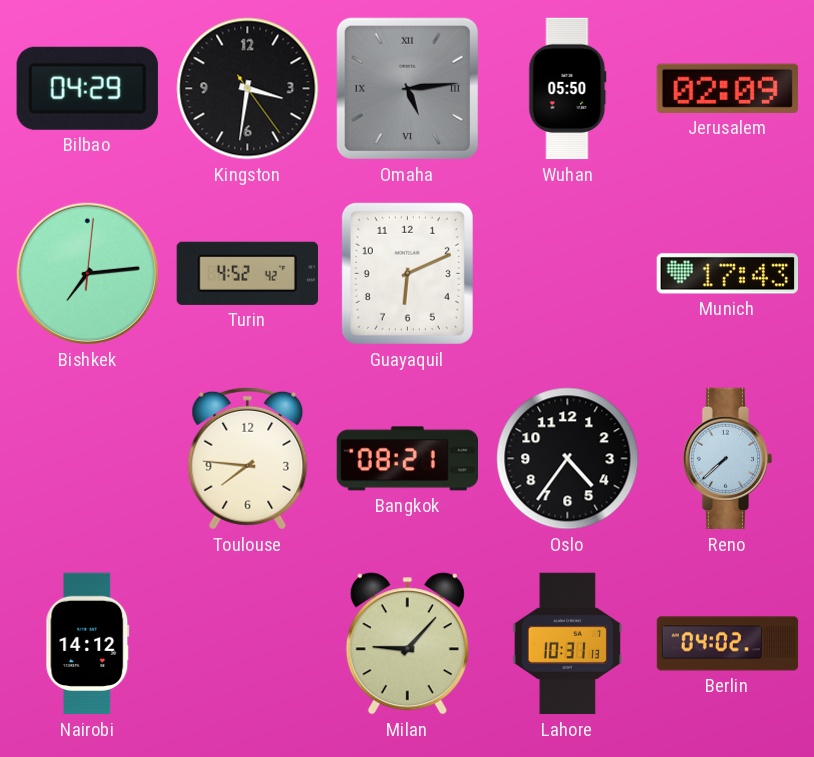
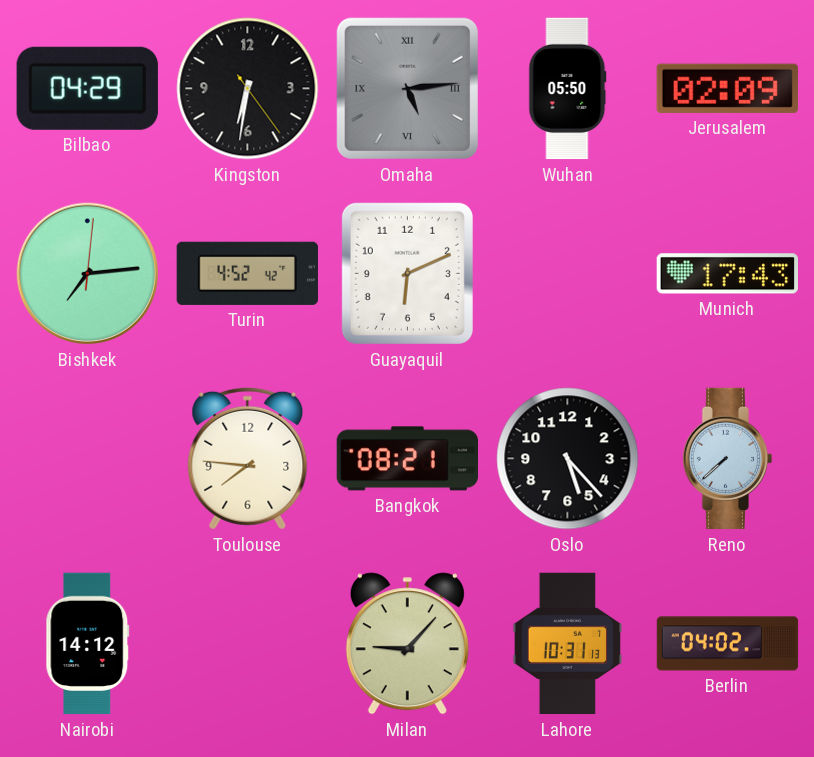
Kingston: 3:31 -> 6:31 (248, 89)
Oslo: 4:36 -> 5:23 (568, 459)
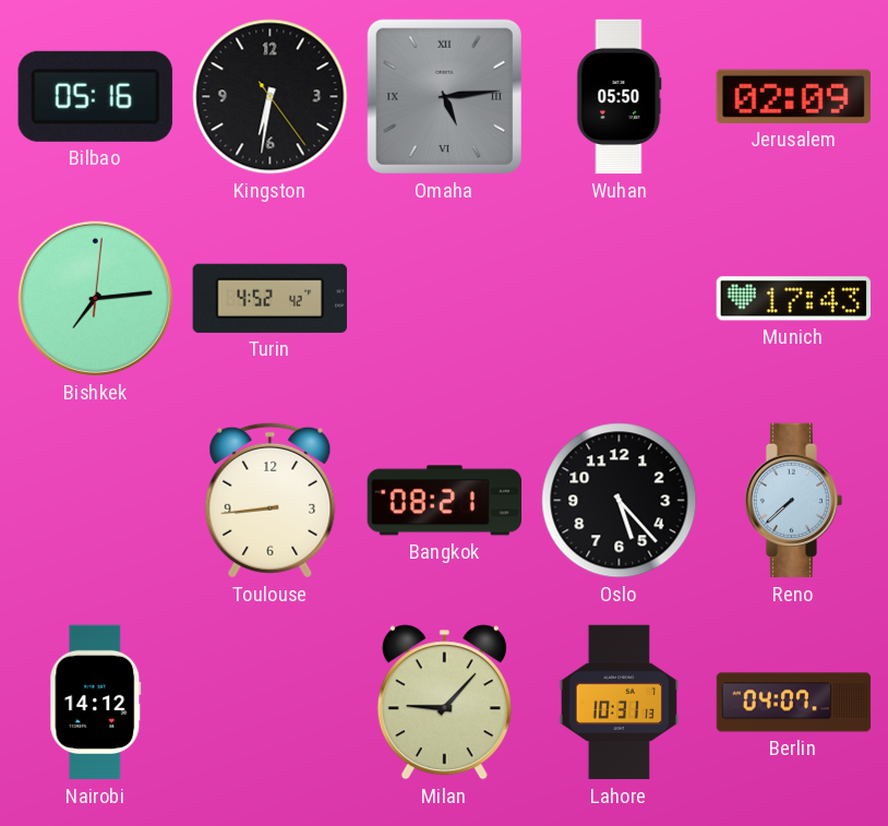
Bilbao: 04:29 -> 05:16 (95, 96)
Guayaquil: 6:11 -> none (407, 273)
Toulouse: 7:46 -> 8:44 (271, 500)
Berlin: 04:02 -> 04:07 (794, 703)
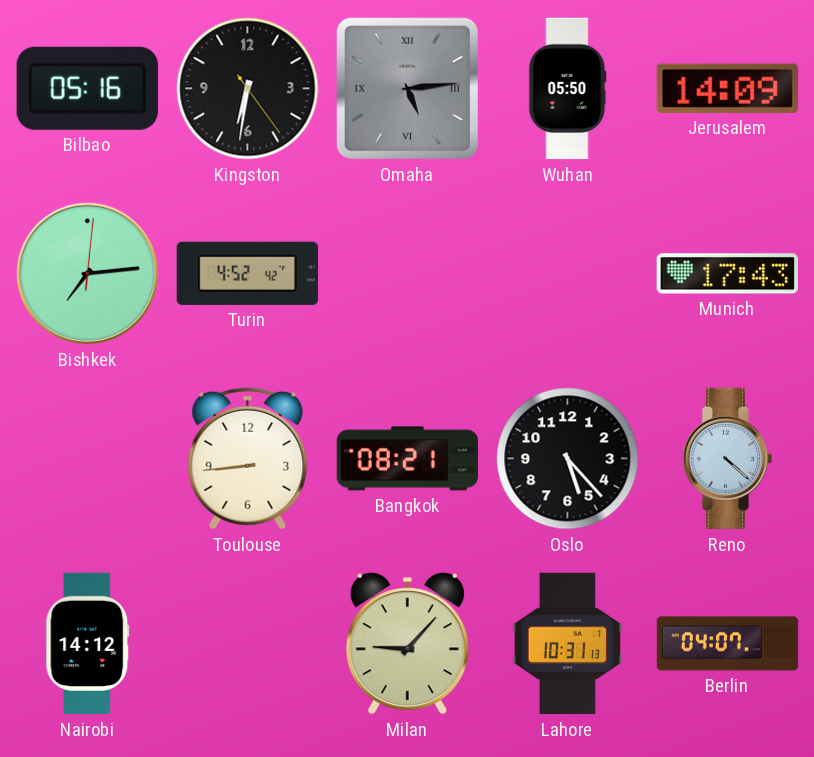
Jerusalem: 02:09 -> 14:09 (727, 88)
Reno: 7:38 -> 4:22 (728, 459)
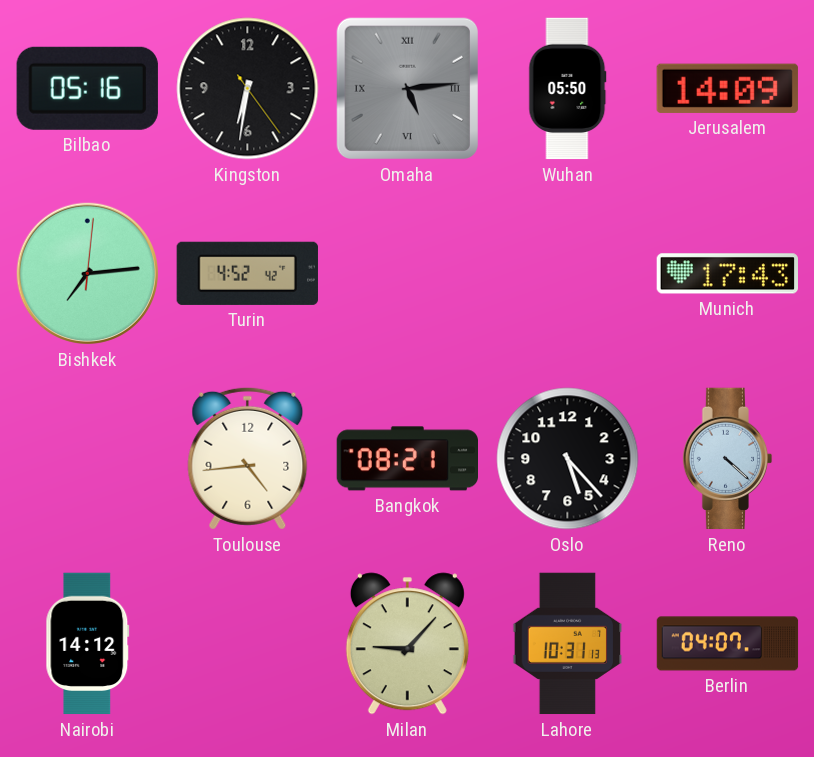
Toulouse: 8:44 -> 4:44 (248, 458)
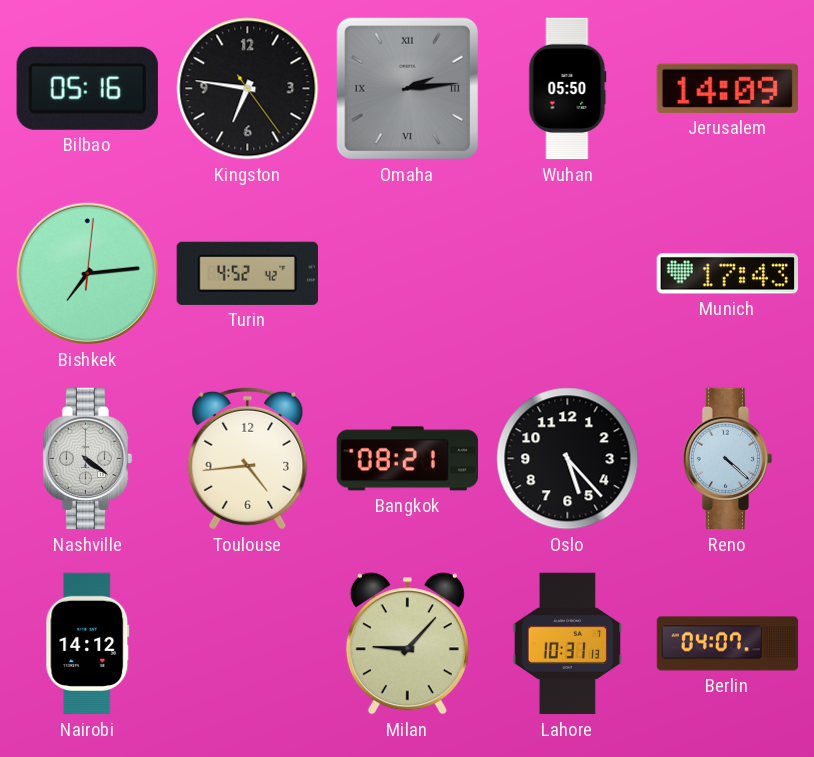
Kingston: 6:31 -> 6:46 (248, 89)
Omaha: 5:14 -> 2:14 (407, 88)
Nashville: none -> 4:21 (88, 459)
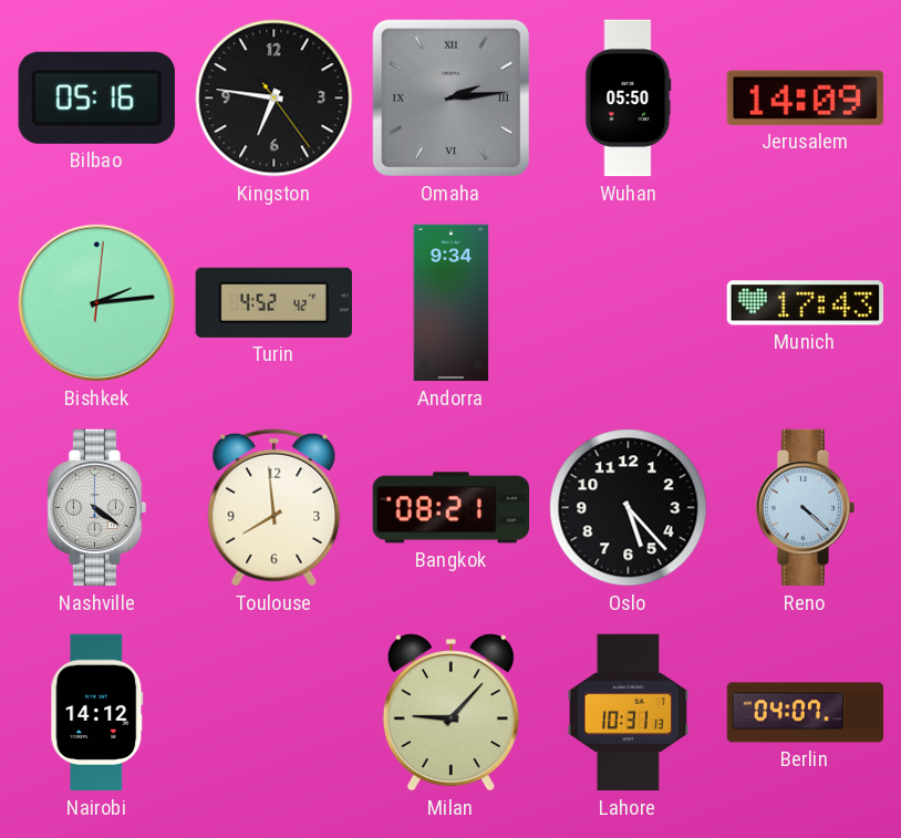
Bishkek: 7:14 -> 2:14 (96, 302)
Andorra: none -> 9:34 (452, 303)
Toulouse: 4:44 -> 7:59 (275, 507)
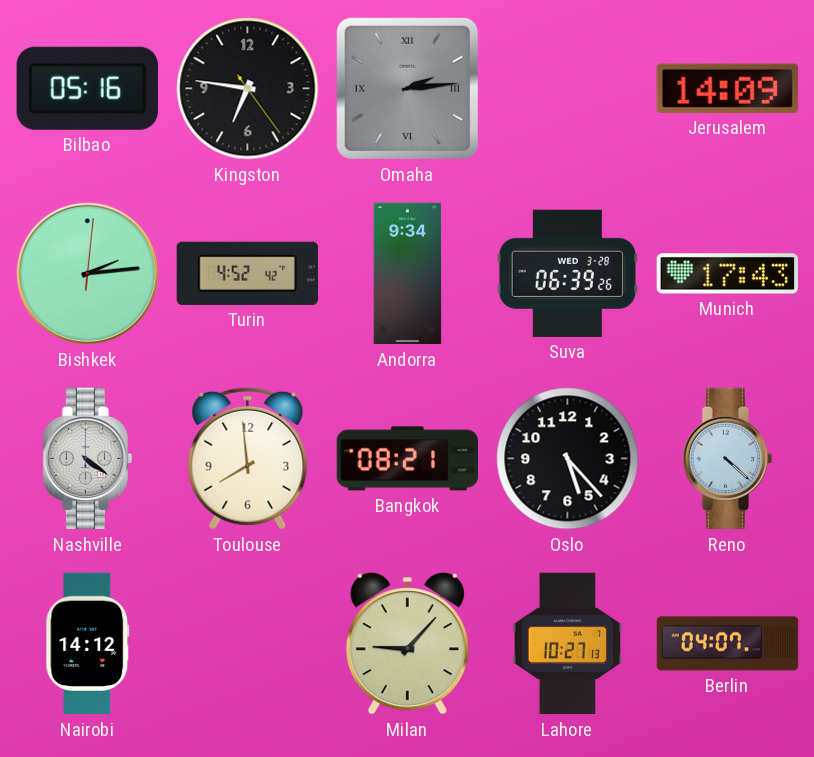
Wuhan: 05:50 -> none (629, 99)
Suva: none -> 06:39 (567, 273)
Lahore: 10:31 -> 10:27 (568, 644)
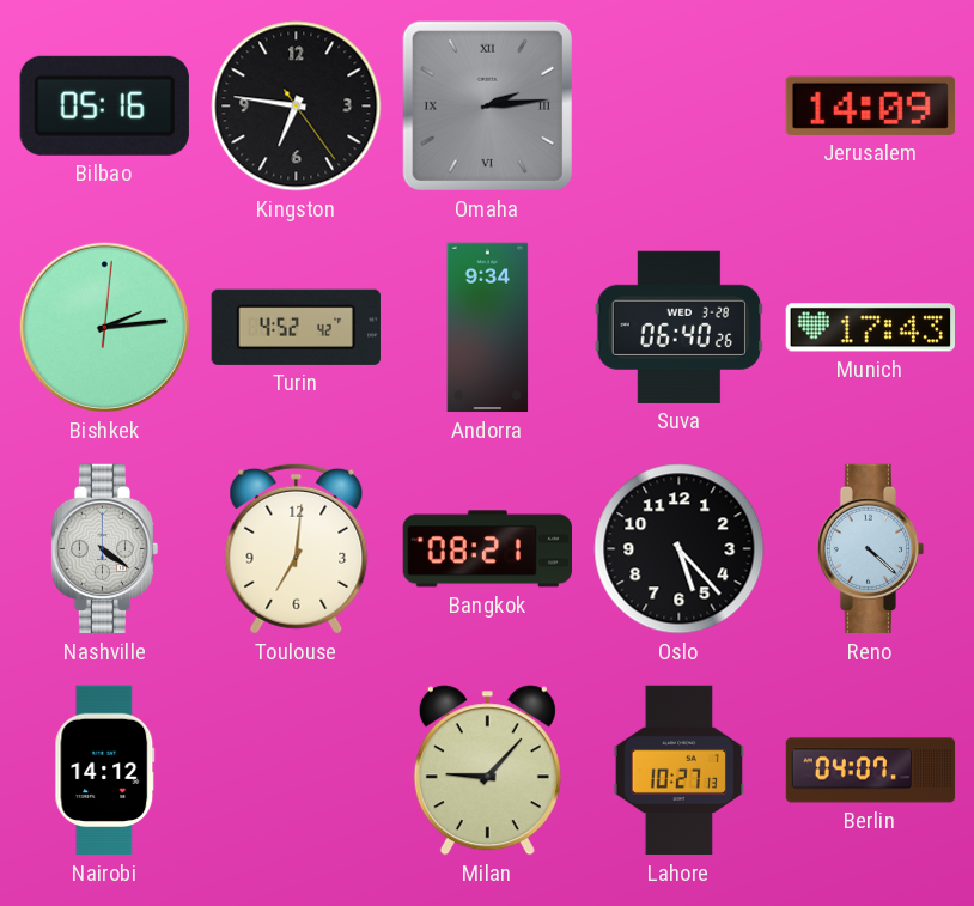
Suva: 06:39 -> 06:40 (678, 327)
Toulouse: 7:59 -> 7:01 (297, 548)
